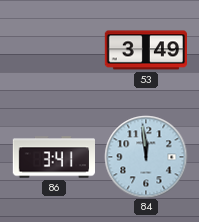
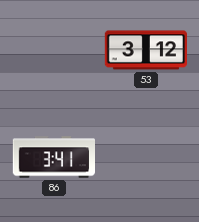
53: 3:49 -> 3:12 (145, 50)
84: 11:59 -> none (146, 157)
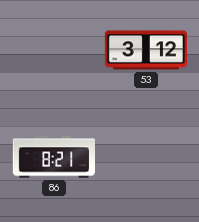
86: 3:41 -> 8:21 (53, 157)
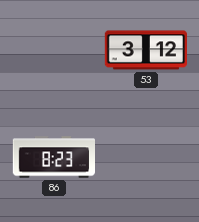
86: 8:21 -> 8:23 (53, 157)
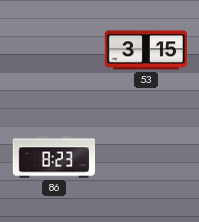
53: 3:12 -> 3:15 (145, 50)
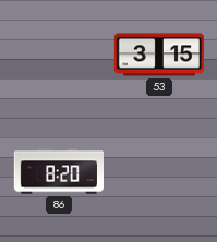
86: 8:23 -> 8:20 (58, 171)
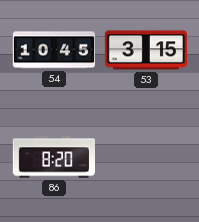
54: none -> 10:45 (53, 50)
